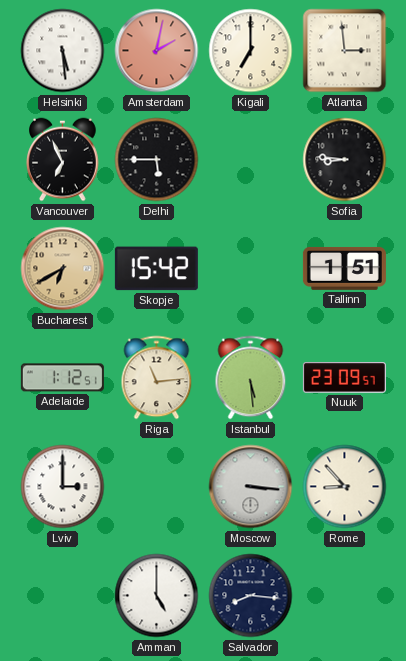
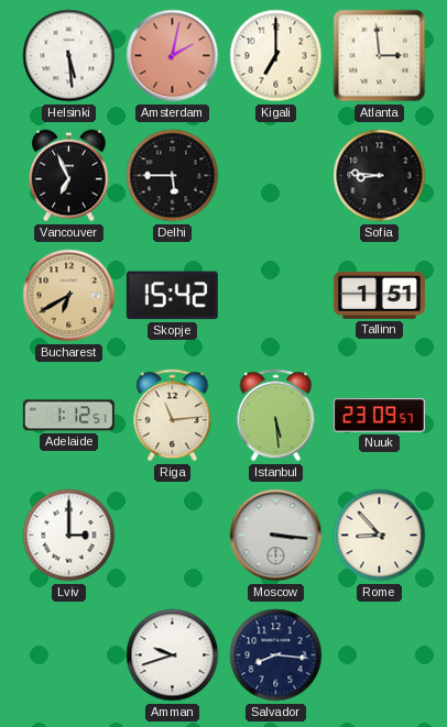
Amman: 5:00 -> 9:42 (173, 656)
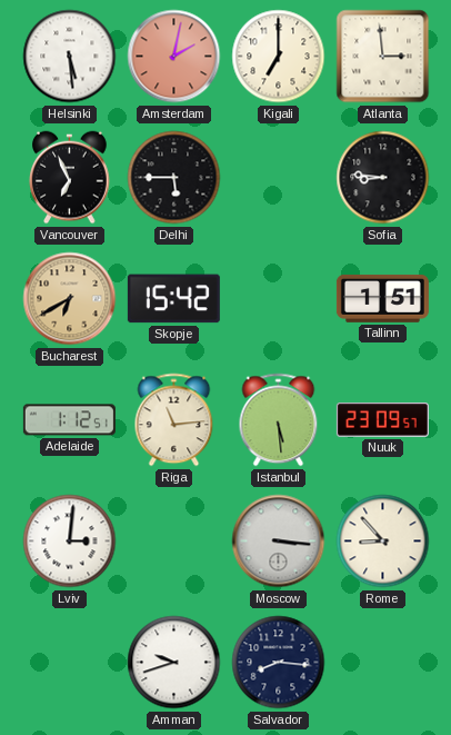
Lviv: 3:00 -> 3:01 (70, 542)
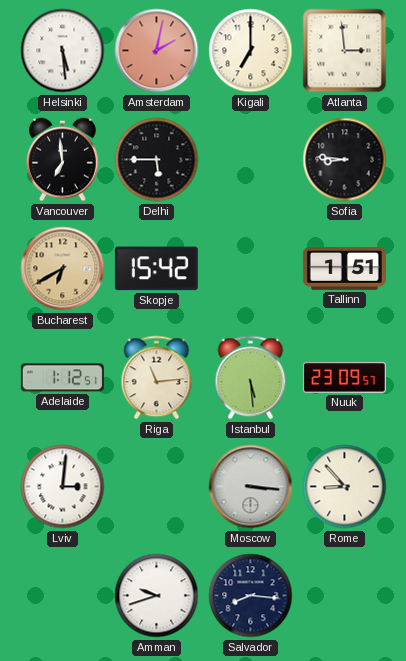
Vancouver: 6:56 -> 6:59 (63, 160)
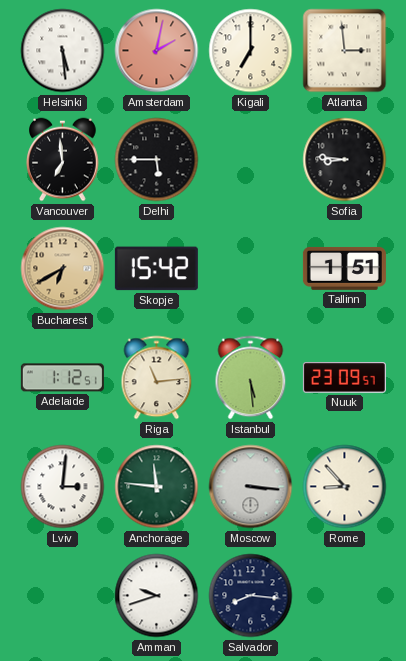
Anchorage: none -> 11:46 (157, 487)
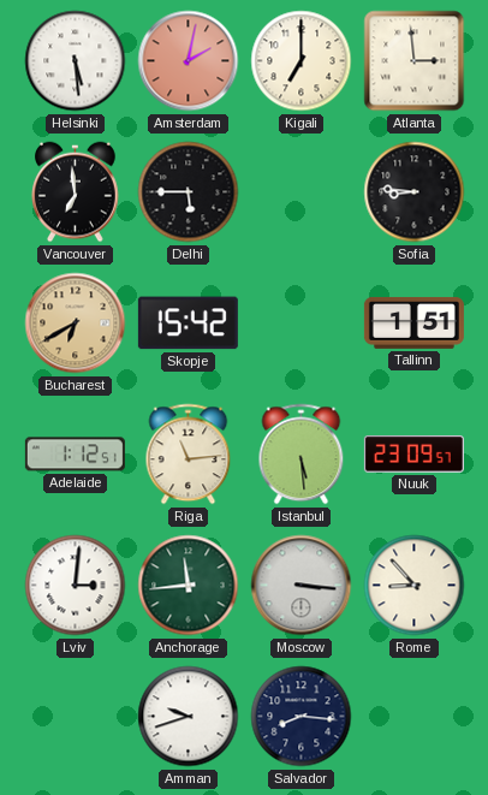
Anchorage: 11:46 -> 11:44 (189, 586)
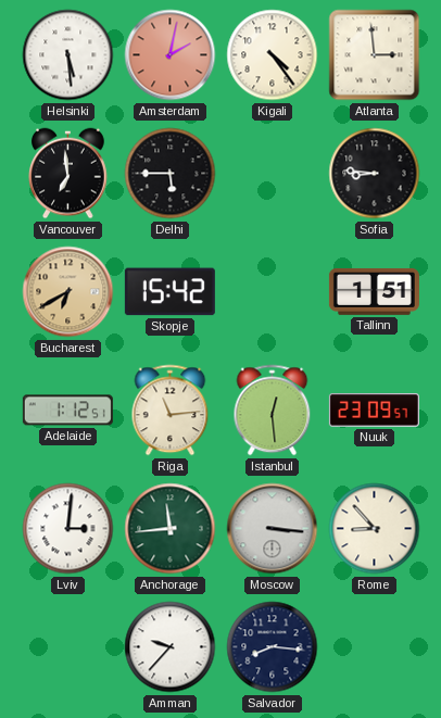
Kigali: 7:00 -> 4:24 (273, 55)
Istanbul: 5:29 -> 12:29 (273, 411)
Amman: 9:42 -> 9:37 (171, 647)
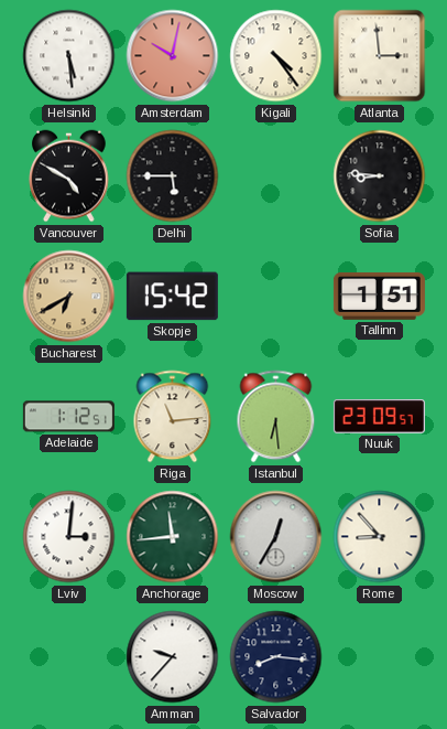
Amsterdam: 2:02 -> 10:02 (173, 56)
Vancouver: 6:59 -> 4:50 (69, 176)
Istanbul: 12:29 -> 6:29 (276, 417)
Moscow: 3:16 -> 12:35 (276, 537)
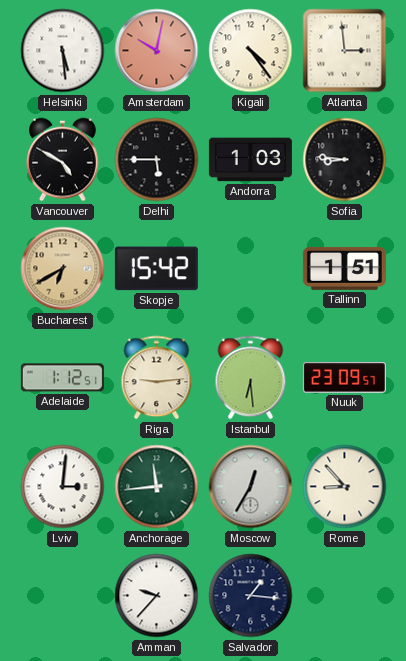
Andorra: none -> 1:03 (250, 160)
Riga: 11:14 -> 9:14 (157, 378)
Salvador: 8:16 -> 1:16 (251, 596)
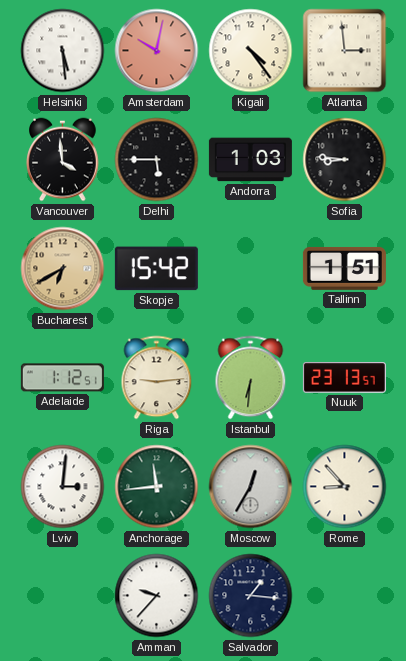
Vancouver: 4:50 -> 3:59 (63, 160)
Istanbul: 6:29 -> 6:31 (251, 378)
Nuuk: 23:09 -> 23:13 (344, 378)
